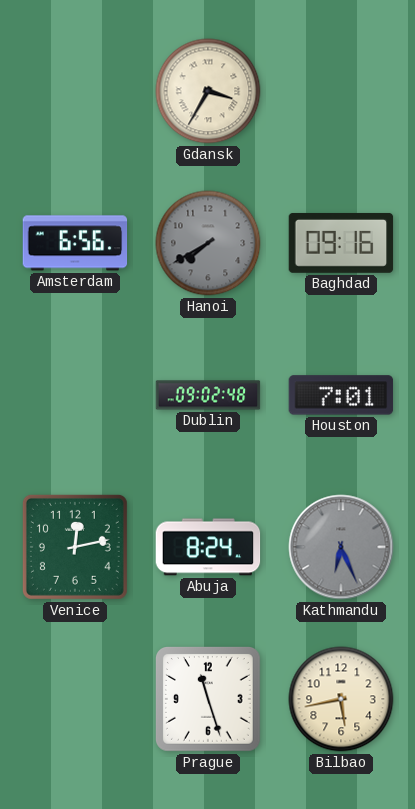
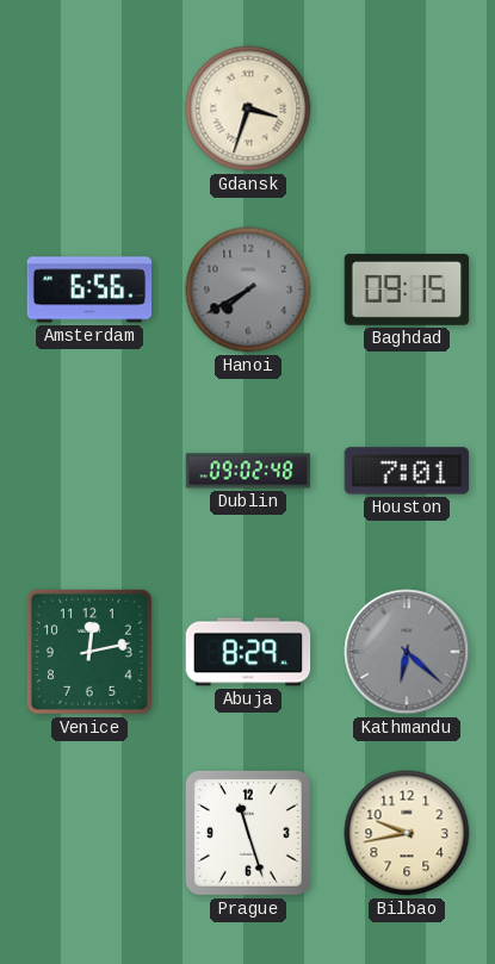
Gdansk: 3:35 -> 3:33 (248, 108)
Baghdad: 09:16 -> 09:15 (407, 290)
Abuja: 8:24 -> 8:29 (248, 652)
Kathmandu: 6:26 -> 6:22 (407, 652)
Bilbao: 5:43 -> 9:43 (407, 833)
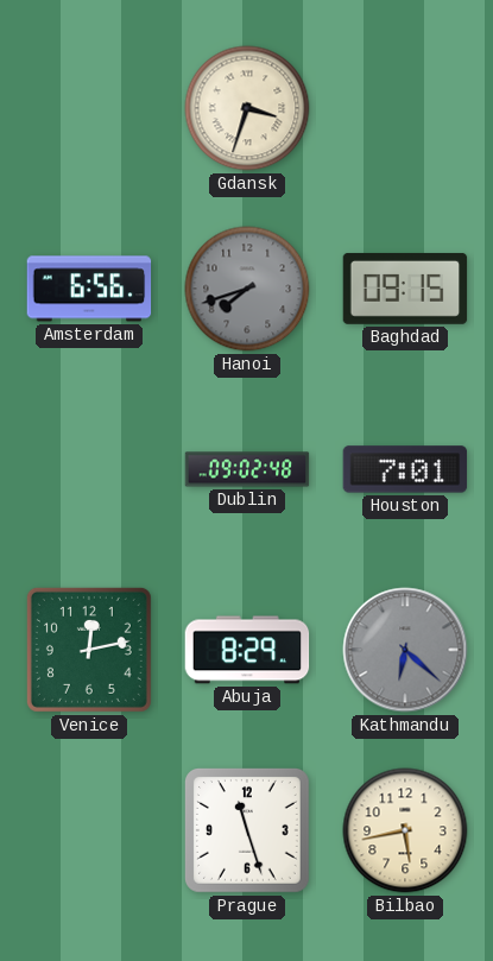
Hanoi: 7:40 -> 7:42 (247, 289)
Bilbao: 9:43 -> 5:43 (405, 830)
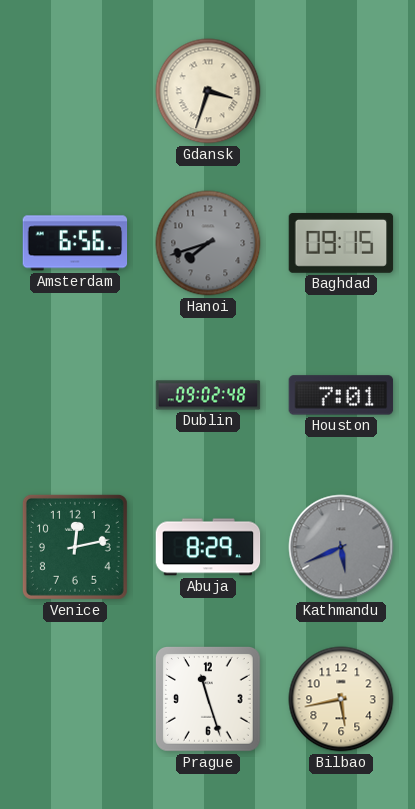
Kathmandu: 6:22 -> 5:41 (341, 547)
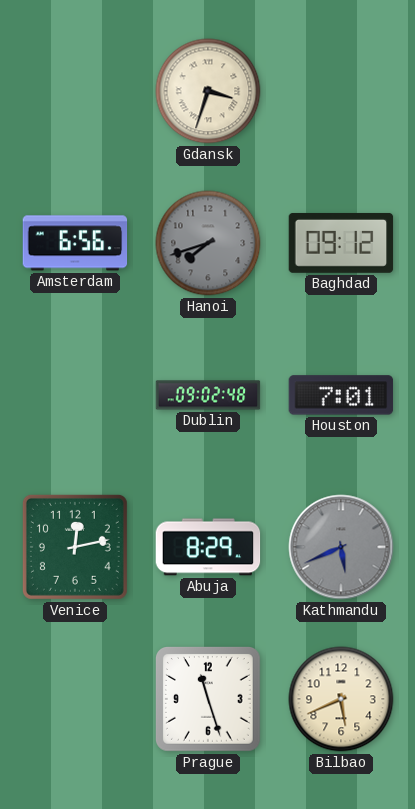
Baghdad: 09:15 -> 09:12 (341, 243)
Bilbao: 5:43 -> 5:41 (341, 699)
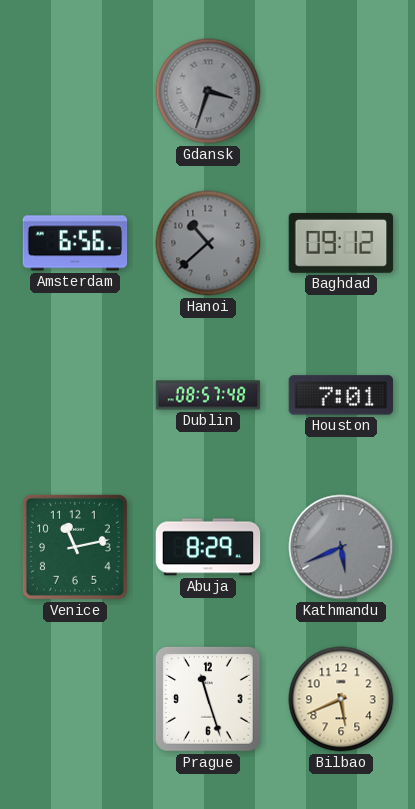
Gdansk dial: cream -> grey (208, 91)
Hanoi: 7:42 -> 10:38 (208, 243)
Dublin: 09:02 -> 08:57 (208, 395)
Venice: 12:13 -> 11:13 (75, 547)
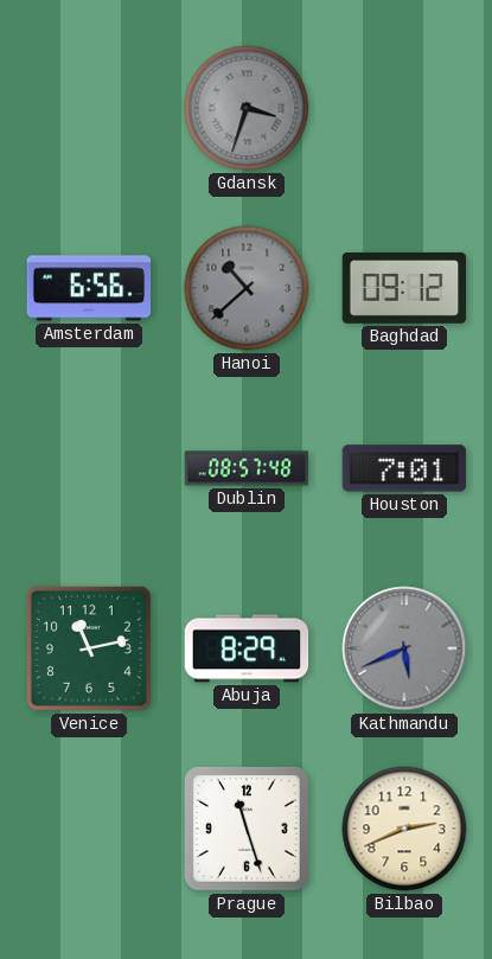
Bilbao: 5:41 -> 2:41 (404, 829)
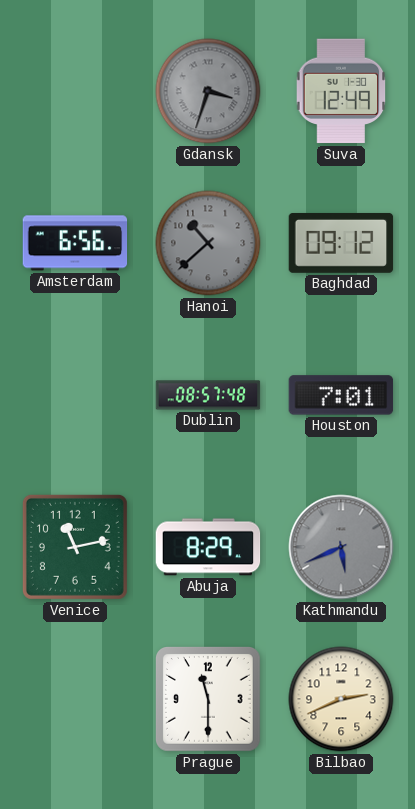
Suva: none -> 12:49 (341, 91)
Prague: 11:27 -> 11:30 (209, 700)
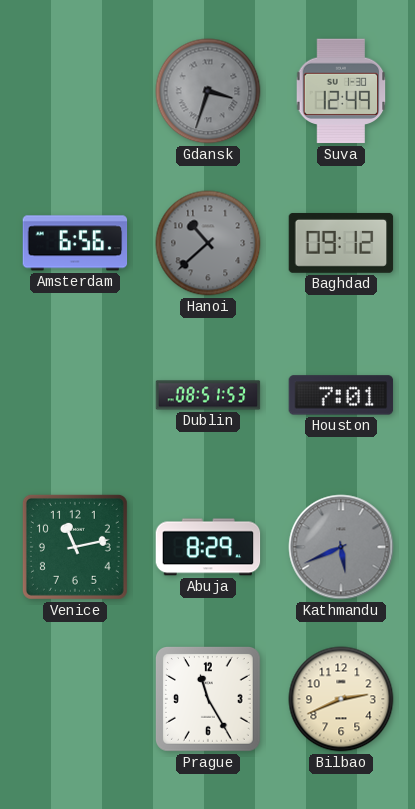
Dublin: 08:57 -> 08:51 (208, 395)
Prague: 11:30 -> 11:25 (209, 700)
